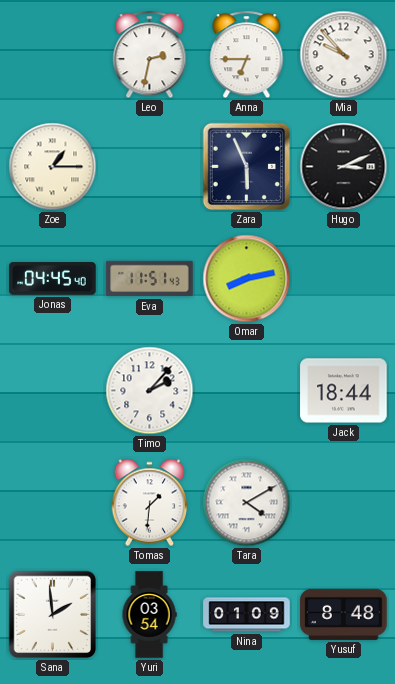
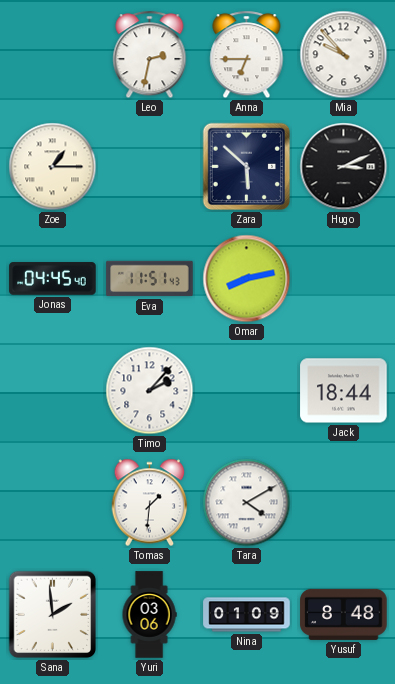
Zara: 5:56 -> 5:52 (247, 167)
Yuri: 03:54 -> 03:06 (149, 615)
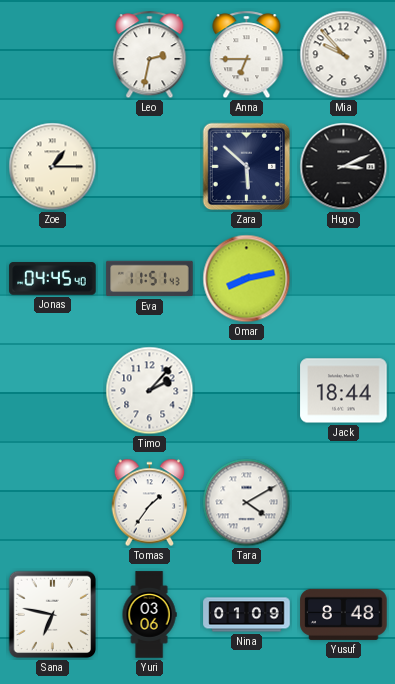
Tomas: 1:31 -> 1:36 (150, 503)
Sana: 1:59 -> 6:47 (53, 615)
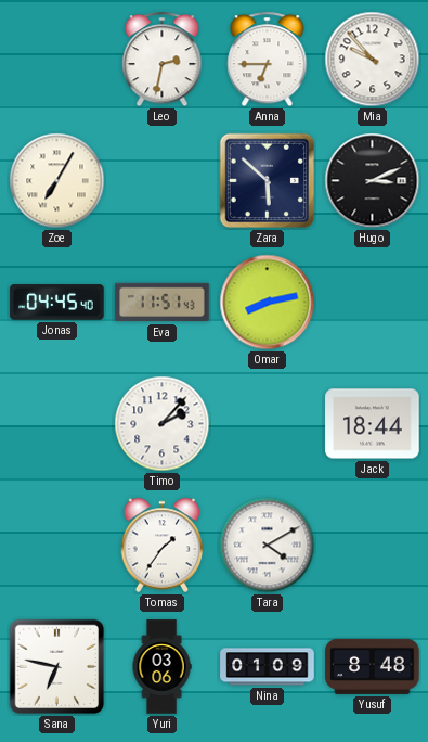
Zoe: 1:15 -> 7:05 (57, 181)
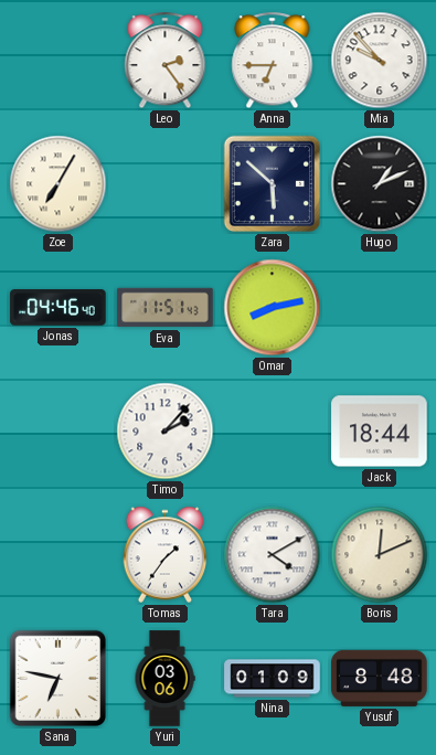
Leo: 2:32 -> 2:24 (166, 61)
Hugo: 3:11 -> 1:11 (380, 184)
Jonas: 04:45 -> 04:46 (59, 308)
Boris: none -> 12:11 (380, 555)
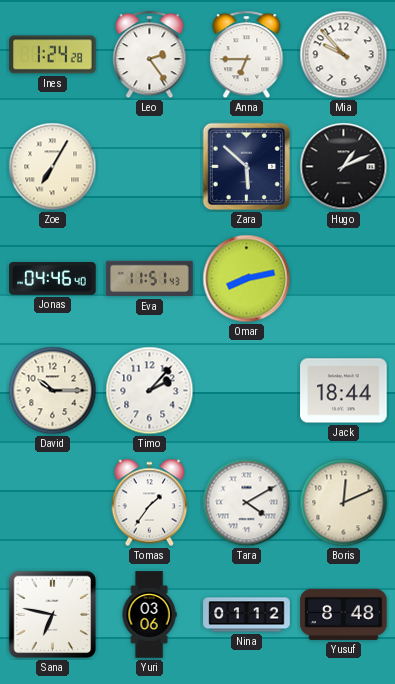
Ines: none -> 1:24 (53, 55)
David: none -> 10:15 (53, 391)
Nina: 01:09 -> 01:12 (247, 615)
